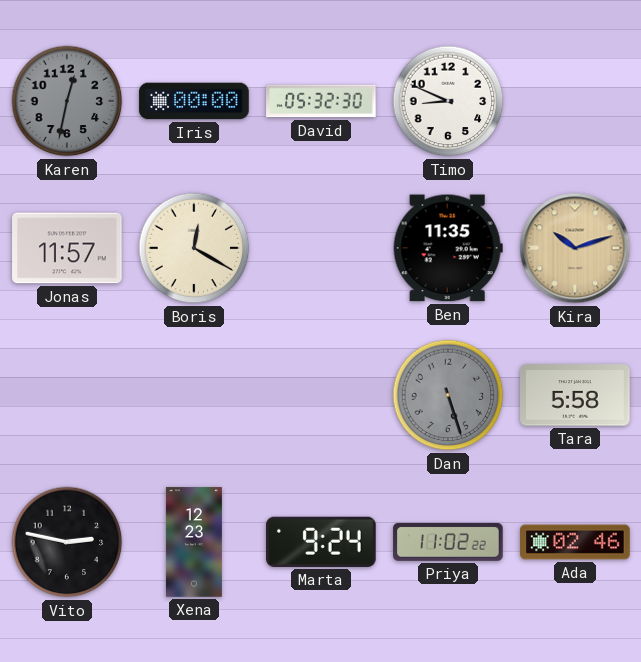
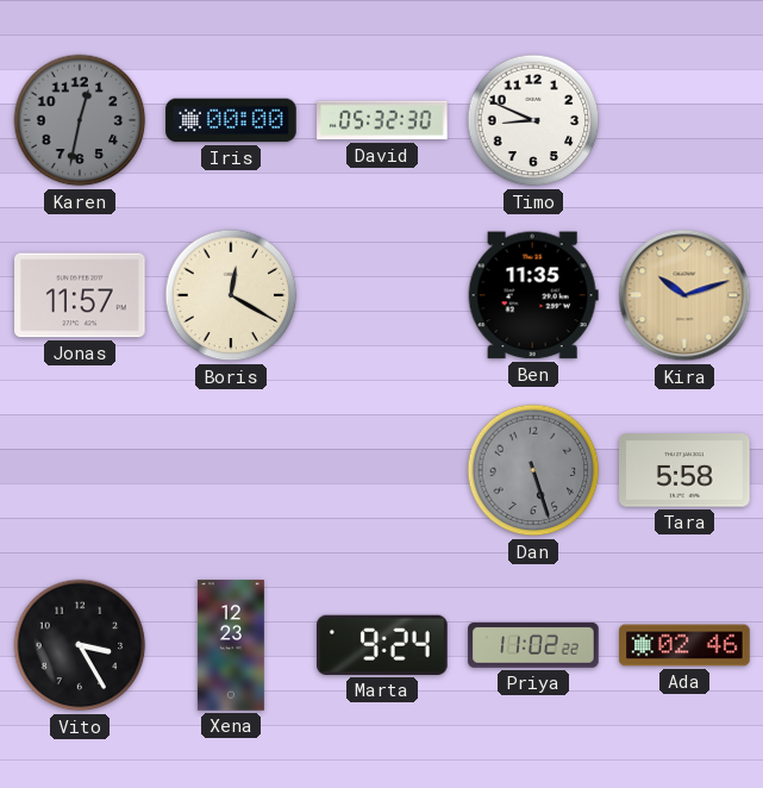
Vito: 2:47 -> 3:25 (80, 645)
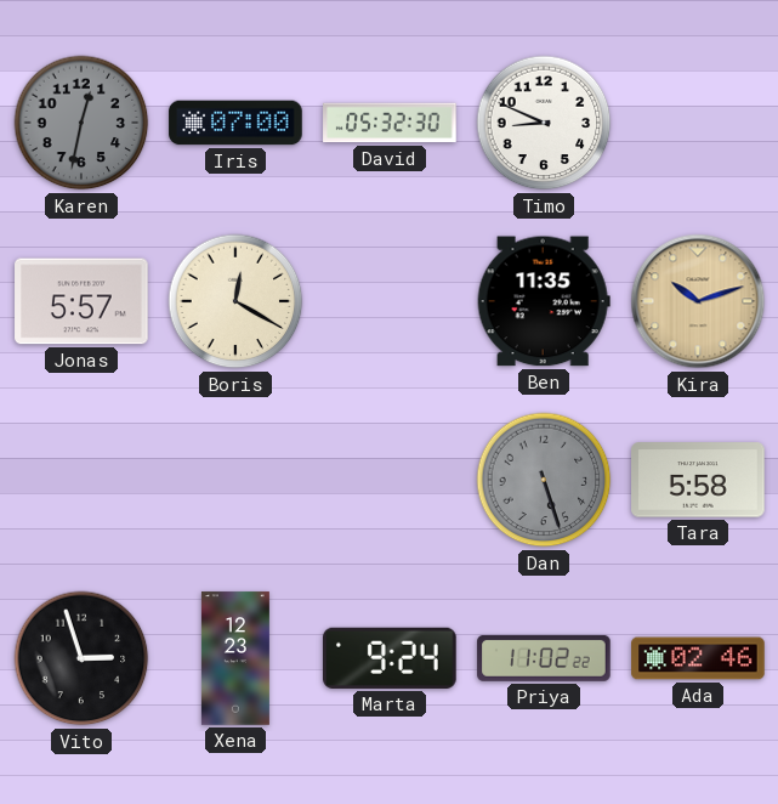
Iris: 00:00 -> 07:00 (235, 123)
Jonas: 11:57 -> 5:57 (81, 301)
Vito: 3:25 -> 2:57 (81, 658)
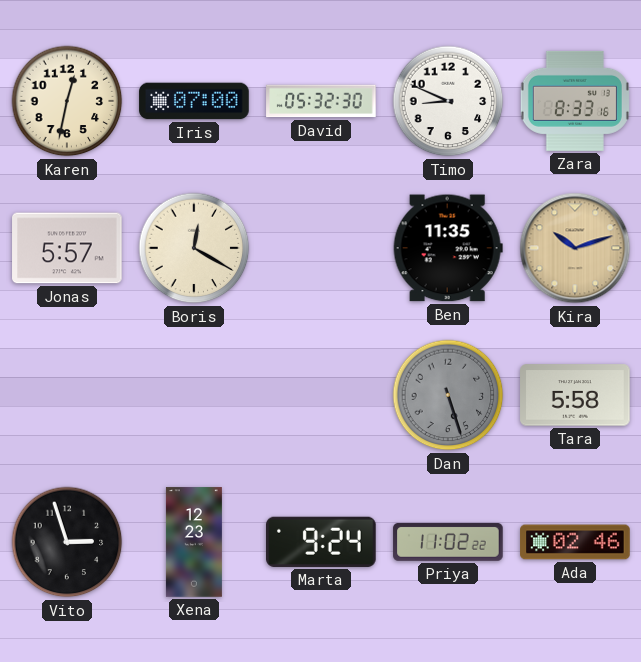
Karen dial: grey -> cream (67, 101)
Zara: none -> 8:33 (575, 101)
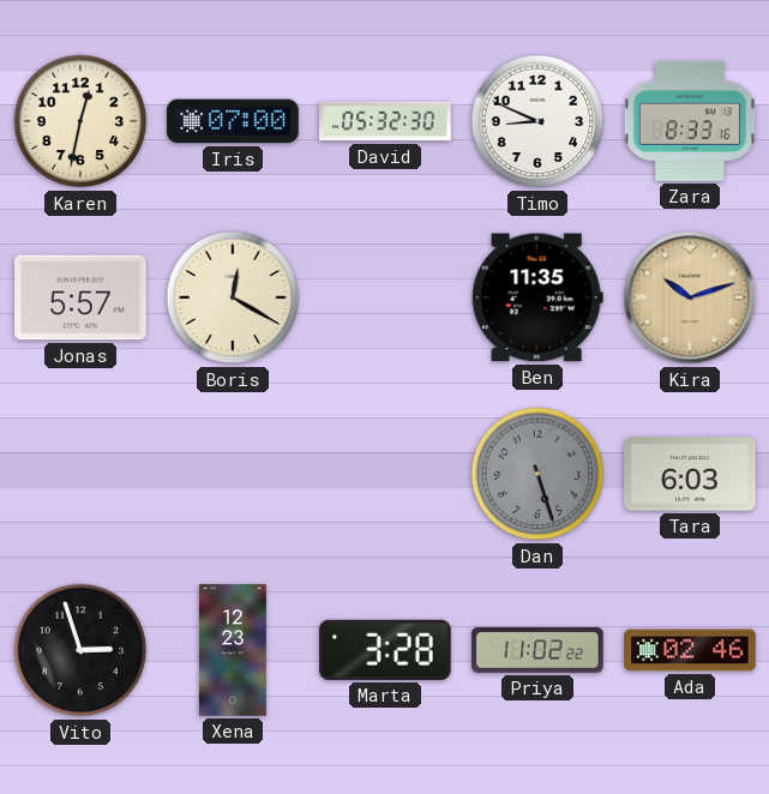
Tara: 5:58 -> 6:03 (690, 474)
Marta: 9:24 -> 3:28 (385, 650)
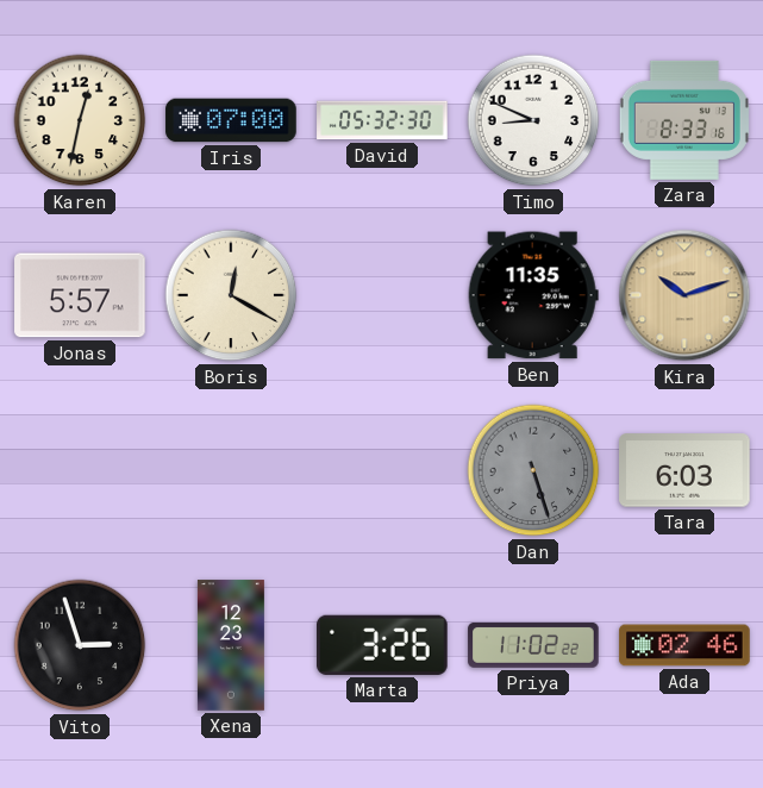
Marta: 3:28 -> 3:26 (382, 645)
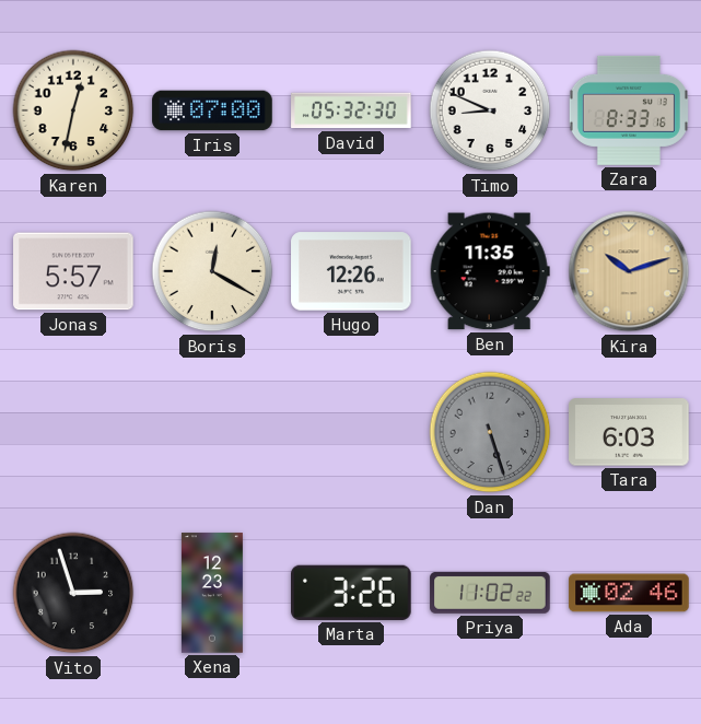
Hugo: none -> 12:26 (351, 271)
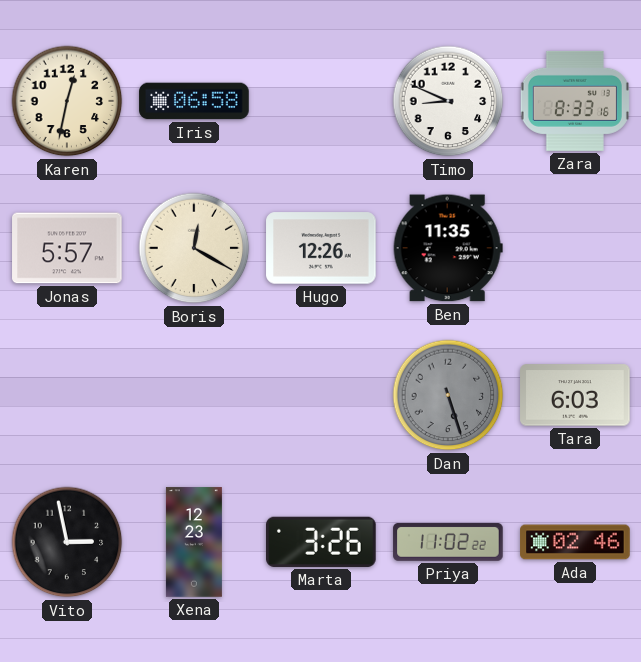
Iris: 07:00 -> 06:58 (194, 101)
David: 05:32 -> none (351, 110)
Kira: 10:12 -> none (629, 271)
Vito: 2:57 -> 2:58 (67, 542)
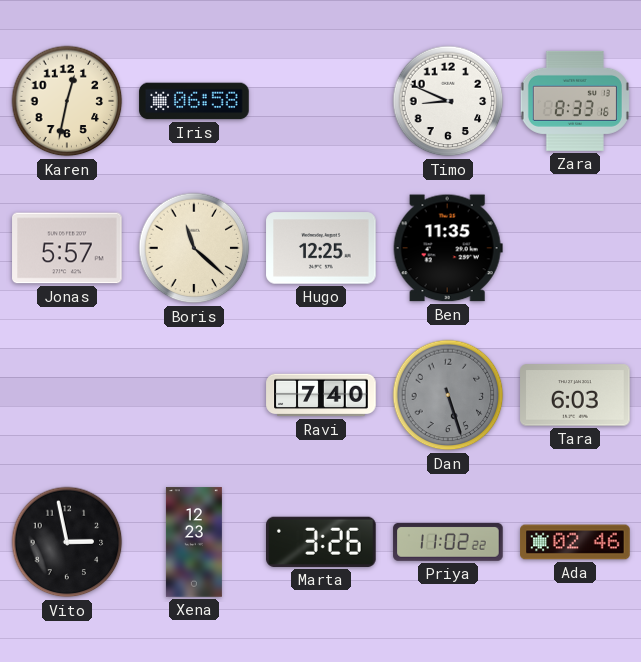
Boris: 12:20 -> 11:22 (194, 248)
Hugo: 12:26 -> 12:25 (321, 248)
Ravi: none -> 7:40 (321, 395)
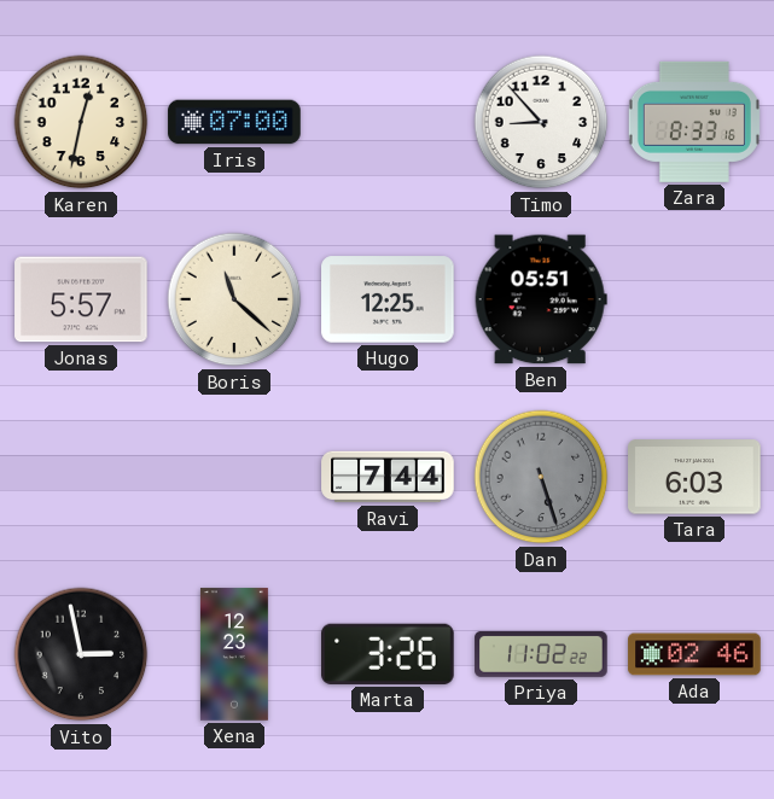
Iris: 06:58 -> 07:00 (234, 122)
Timo: 8:49 -> 8:53 (541, 122)
Ben: 11:35 -> 05:51 (541, 299)
Ravi: 7:40 -> 7:44 (388, 477)
